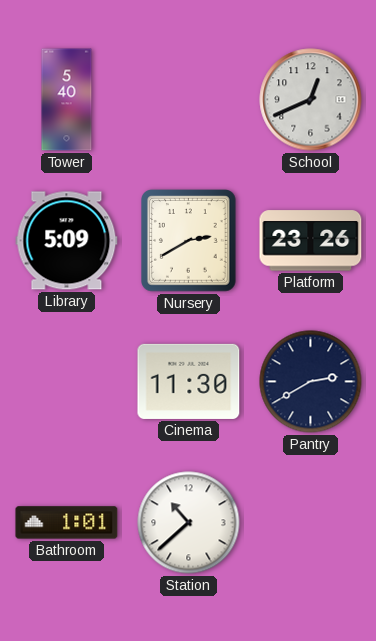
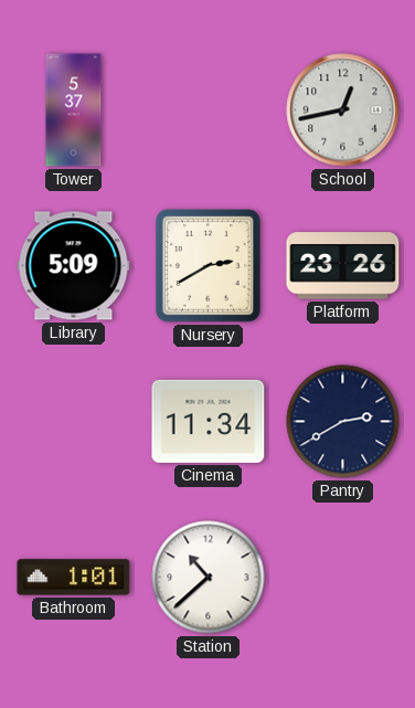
Tower: 5:40 -> 5:37 (74, 110)
School: 12:41 -> 12:43 (343, 110)
Cinema: 11:30 -> 11:34 (209, 421)
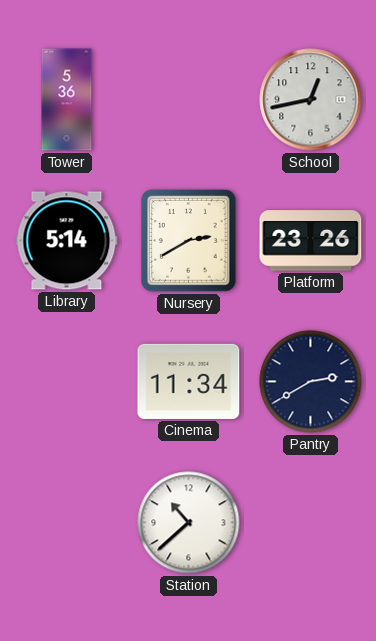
Tower: 5:37 -> 5:36 (67, 100)
Library: 5:09 -> 5:14 (67, 241)
Bathroom: 1:01 -> none (74, 578)
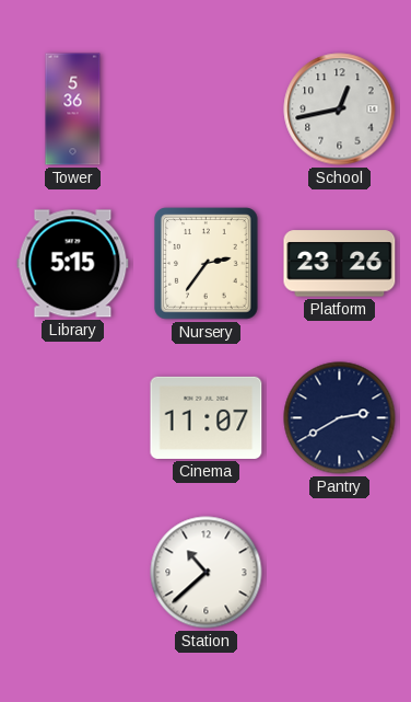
Library: 5:14 -> 5:15 (73, 264)
Nursery: 2:40 -> 2:36 (207, 264)
Cinema: 11:34 -> 11:07 (207, 417)
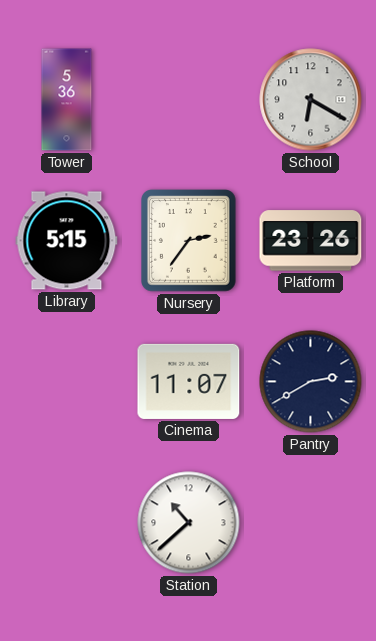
School: 12:43 -> 6:20 (311, 100)
